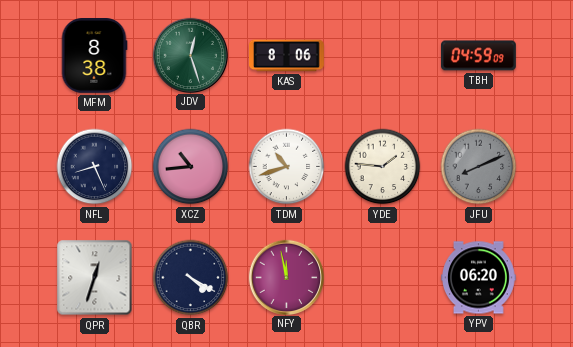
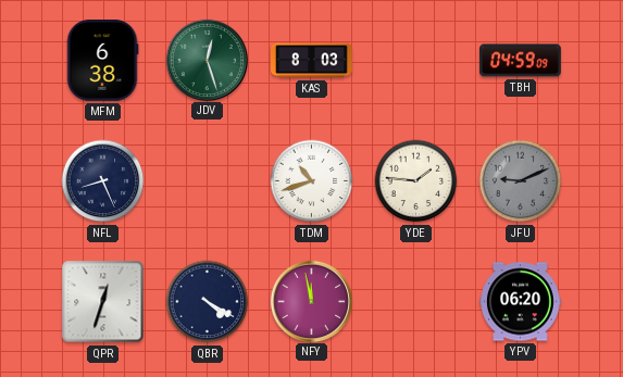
MFM: 8:38 -> 6:38 (102, 61)
KAS: 8:06 -> 8:03 (312, 61)
XCZ: 10:44 -> none (191, 167)
JFU: 8:11 -> 9:11 (521, 181)
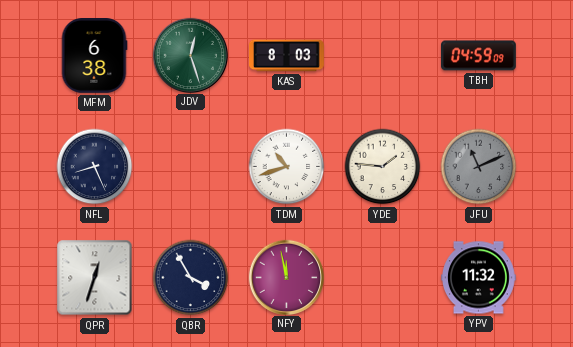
JFU: 9:11 -> 11:11 (479, 167)
QBR: 4:20 -> 3:55 (191, 278)
YPV: 06:20 -> 11:32 (479, 278)
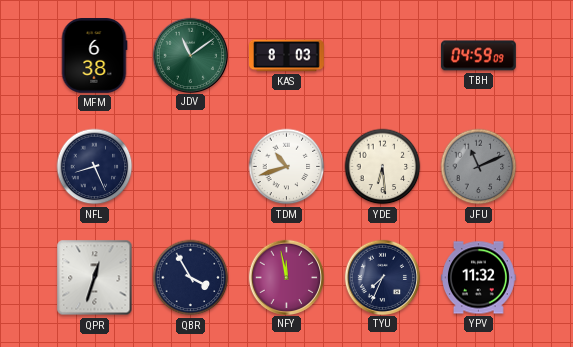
JDV: 12:27 -> 11:09 (190, 55)
YDE: 1:46 -> 6:29 (383, 167)
TYU: none -> 7:34 (382, 277)
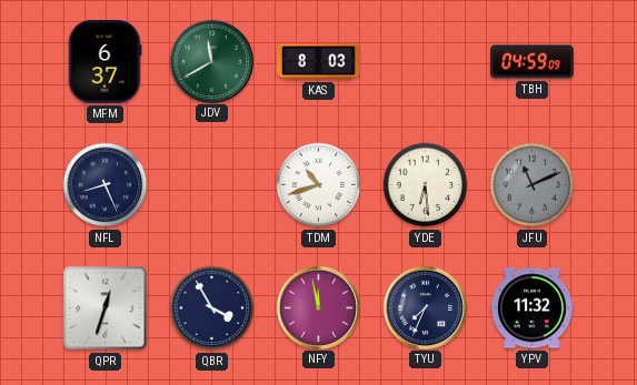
MFM: 6:38 -> 6:37 (104, 62)
JDV: 11:09 -> 11:40 (211, 61)
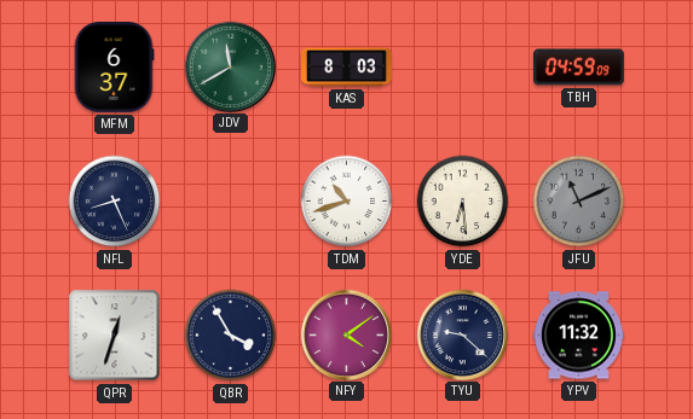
NFY: 11:58 -> 4:09 (346, 334)
TYU: 7:34 -> 9:22 (462, 334)
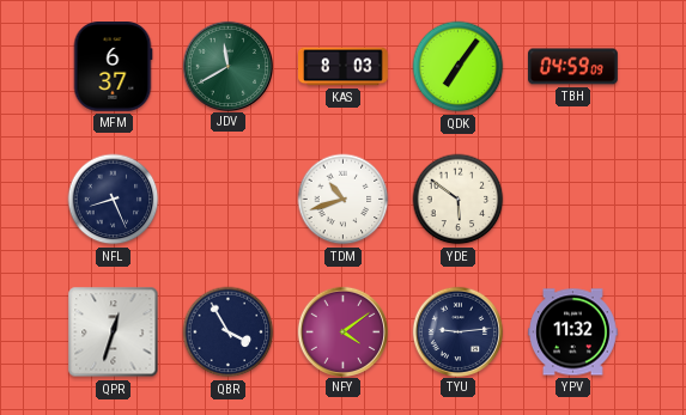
QDK: none -> 7:06 (459, 67)
YDE: 6:29 -> 5:51 (459, 200)
JFU: 11:11 -> none (579, 202)
TYU: 9:22 -> 9:14 (457, 331)
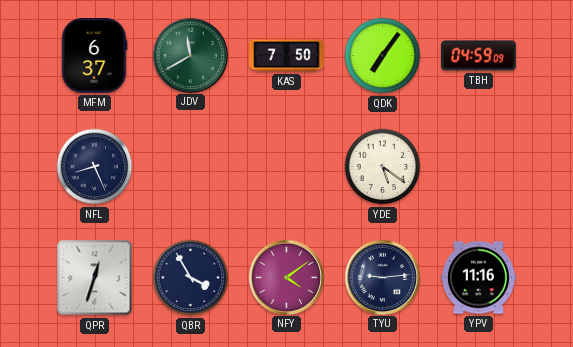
KAS: 8:03 -> 7:50 (287, 56)
TDM: 10:42 -> none (344, 200)
YDE: 5:51 -> 5:21 (383, 167)
YPV: 11:32 -> 11:16 (479, 278)
